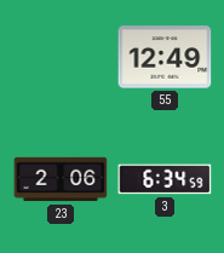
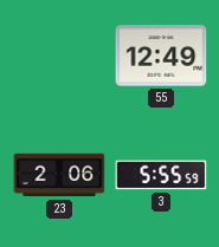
3: 6:34 -> 5:55 (161, 175)
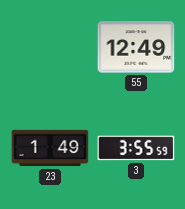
23: 2:06 -> 1:49 (50, 148)
3: 5:55 -> 3:55 (136, 148)
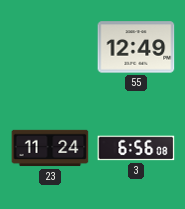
23: 1:49 -> 11:24 (50, 148)
3: 3:55 -> 6:56 (136, 148)
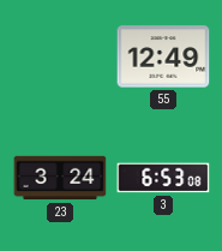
23: 11:24 -> 3:24 (60, 178)
3: 6:56 -> 6:53 (163, 178)
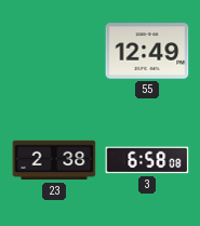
23: 3:24 -> 2:38 (54, 160)
3: 6:53 -> 6:58 (147, 160)
